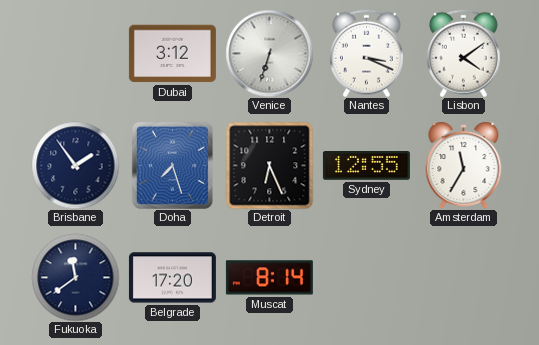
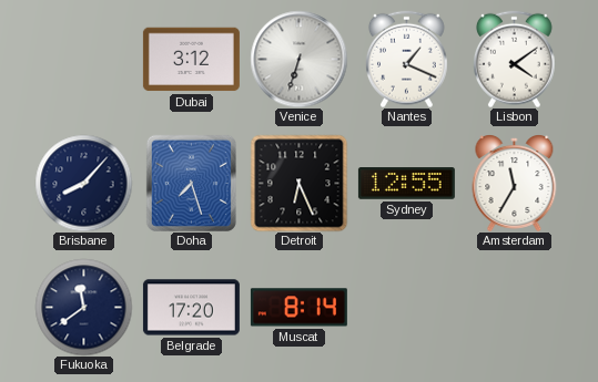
Nantes: 3:19 -> 1:19 (406, 59)
Brisbane: 1:54 -> 8:07 (83, 183)
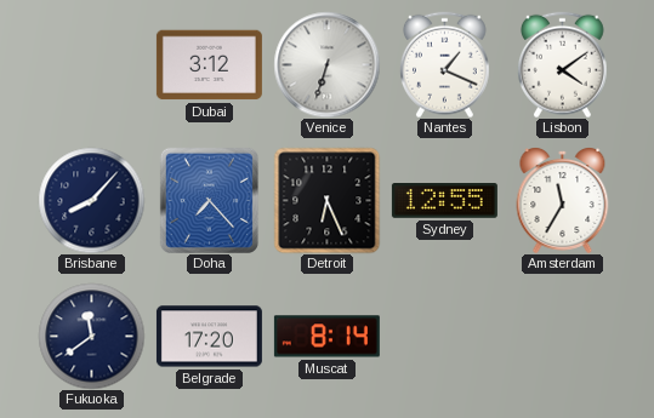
Doha: 7:27 -> 7:23 (209, 200)
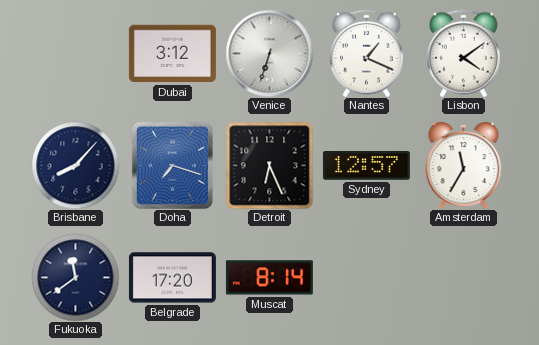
Doha: 7:23 -> 7:18 (172, 165)
Sydney: 12:55 -> 12:57 (366, 166)
